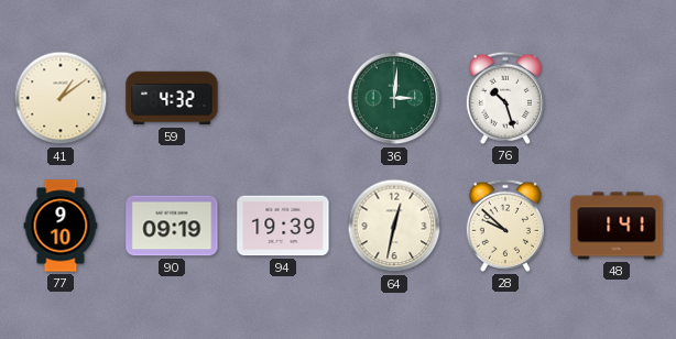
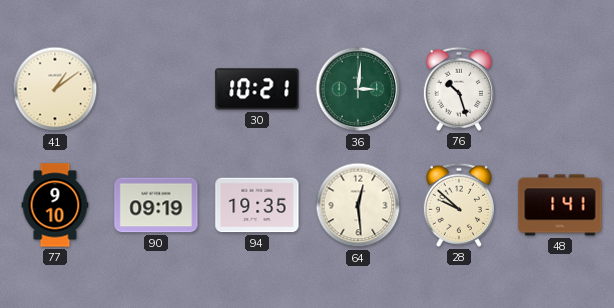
59: 4:32 -> none (172, 98)
30: none -> 10:21 (257, 89)
94: 19:39 -> 19:35 (257, 205)
64: 12:32 -> 12:29 (358, 205)
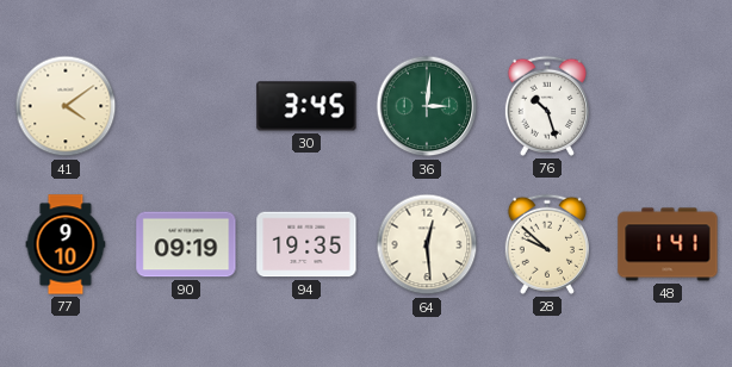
41: 1:09 -> 4:09 (66, 106)
30: 10:21 -> 3:45 (306, 106)
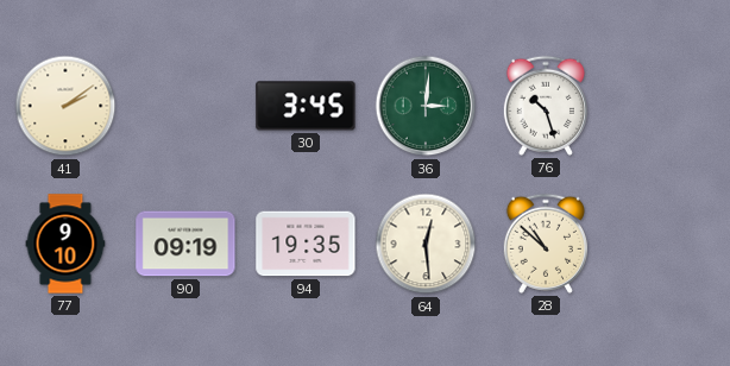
41: 4:09 -> 2:09 (65, 106)
28: 9:52 -> 10:52 (546, 244)
48: 1:41 -> none (668, 244)
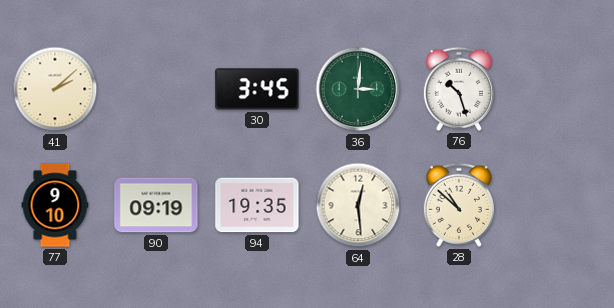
41: 2:09 -> 2:08 (55, 89)
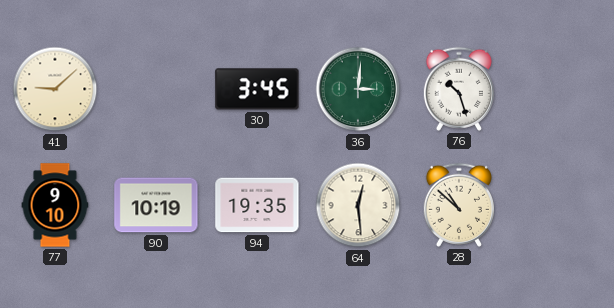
41: 2:08 -> 9:08 (55, 89)
90: 09:19 -> 10:19 (156, 205)
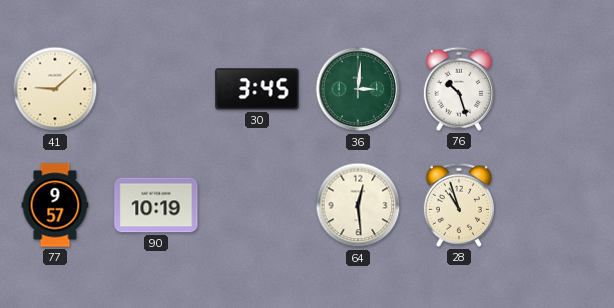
77: 9:10 -> 9:57 (55, 205)
94: 19:35 -> none (257, 205)
28: 10:52 -> 10:57 (459, 205)
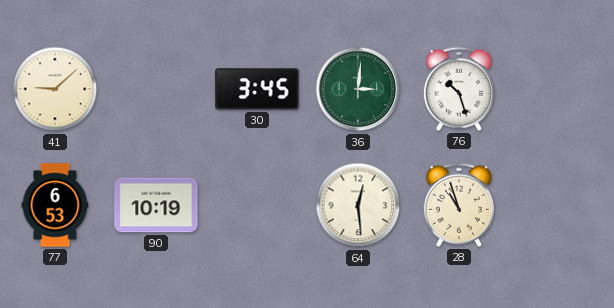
77: 9:57 -> 6:53 (55, 205)
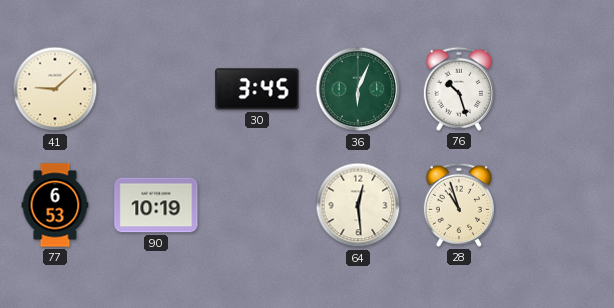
36: 3:01 -> 6:04 (358, 89)
